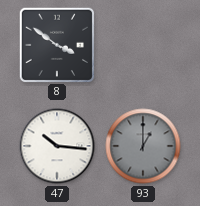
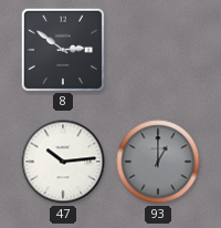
8: 3:51 -> 2:51 (62, 49)
47: 10:16 -> 10:14 (63, 162)
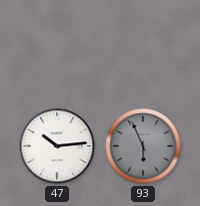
8: 2:51 -> none (62, 49)
93: 1:00 -> 5:56 (143, 146)
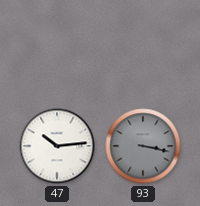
93: 5:56 -> 3:17 (143, 146)
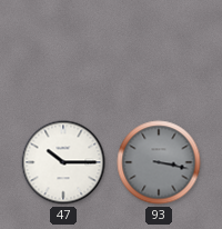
47: 10:14 -> 10:15 (63, 162)
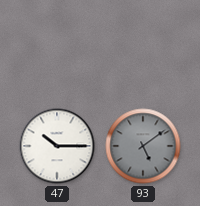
93: 3:17 -> 5:09 (143, 146)
